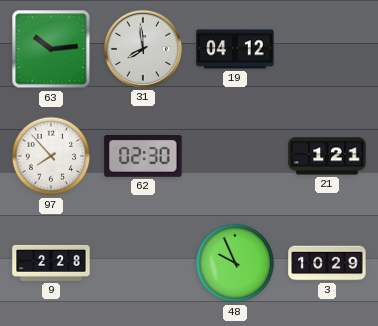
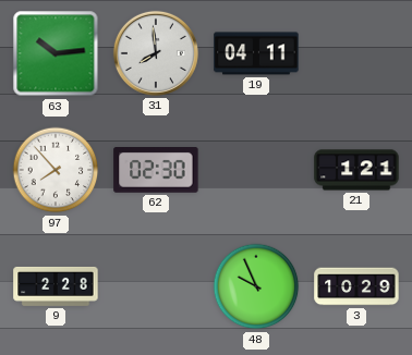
19: 04:12 -> 04:11 (256, 53)
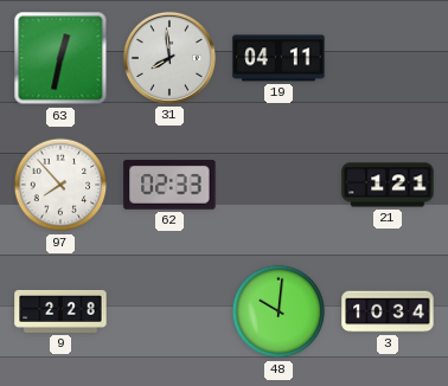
63: 10:14 -> 12:32 (60, 58)
62: 02:30 -> 02:33 (169, 186)
48: 9:56 -> 10:01 (279, 311)
3: 10:29 -> 10:34 (388, 311)
